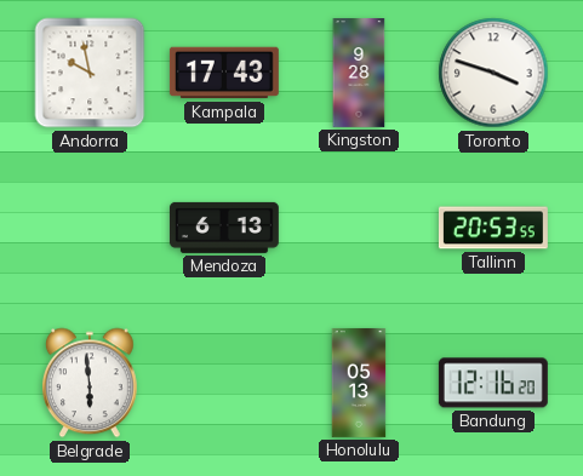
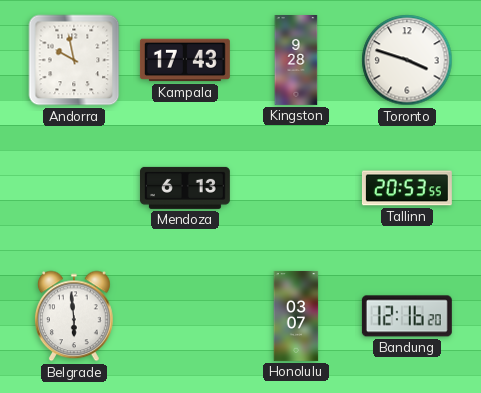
Honolulu: 05:13 -> 03:07 (296, 316)
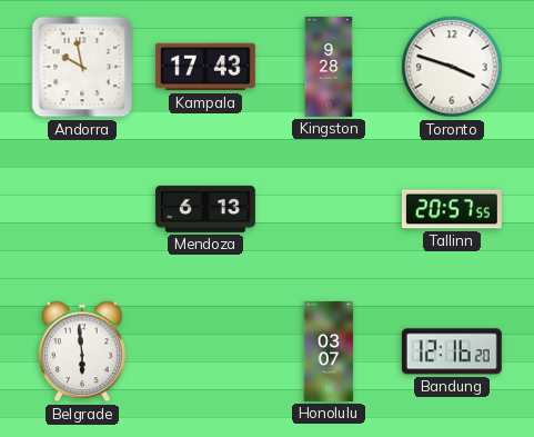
Tallinn: 20:53 -> 20:57 (452, 209)
